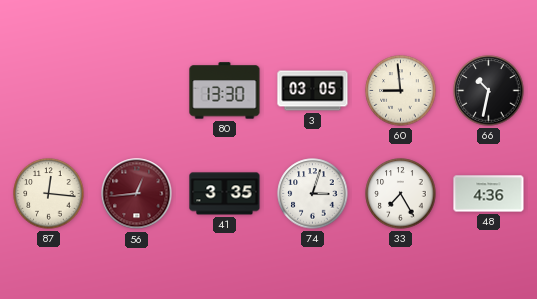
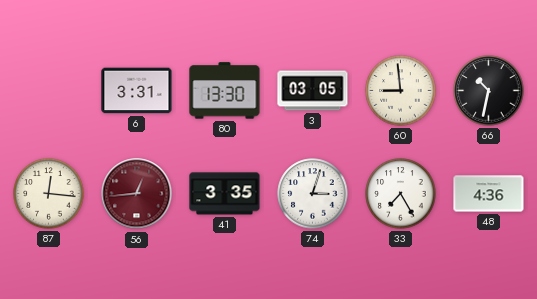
6: none -> 3:31 (137, 91)
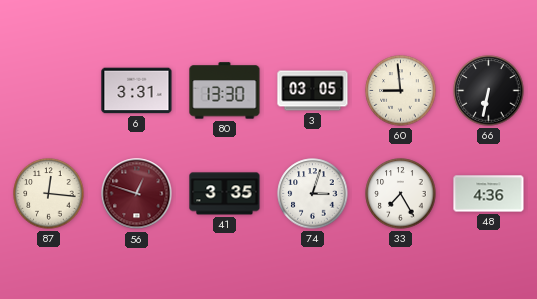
66: 10:32 -> 6:32 (489, 91)
56: 12:44 -> 12:48 (137, 194)
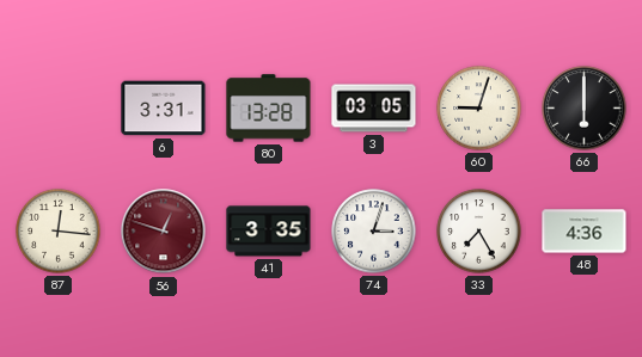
80: 13:30 -> 13:28 (269, 109)
60: 8:59 -> 9:03 (479, 109)
66: 6:32 -> 6:00 (585, 109)
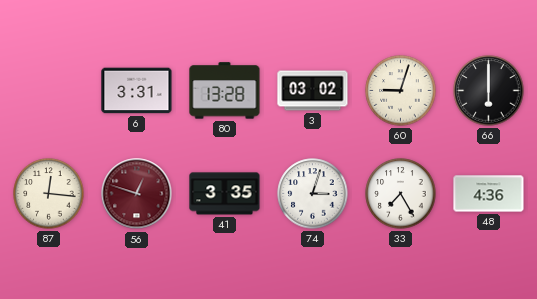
3: 03:05 -> 03:02 (313, 91)
